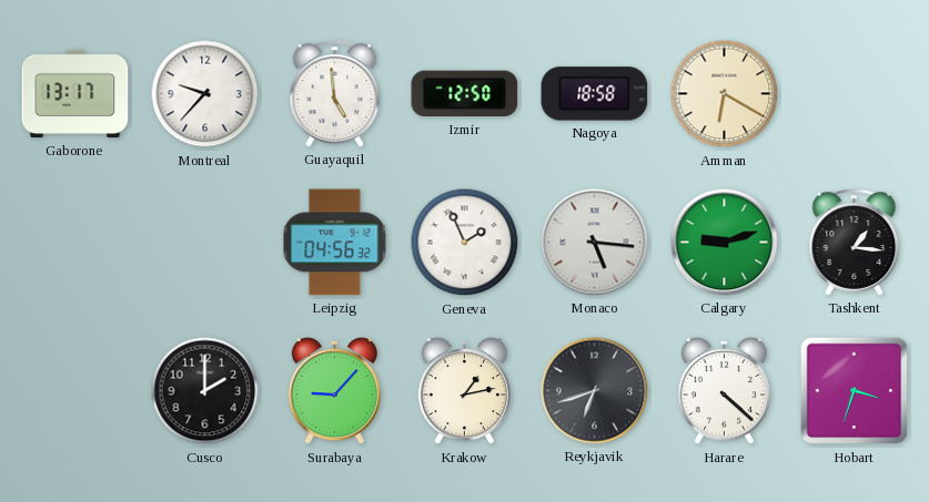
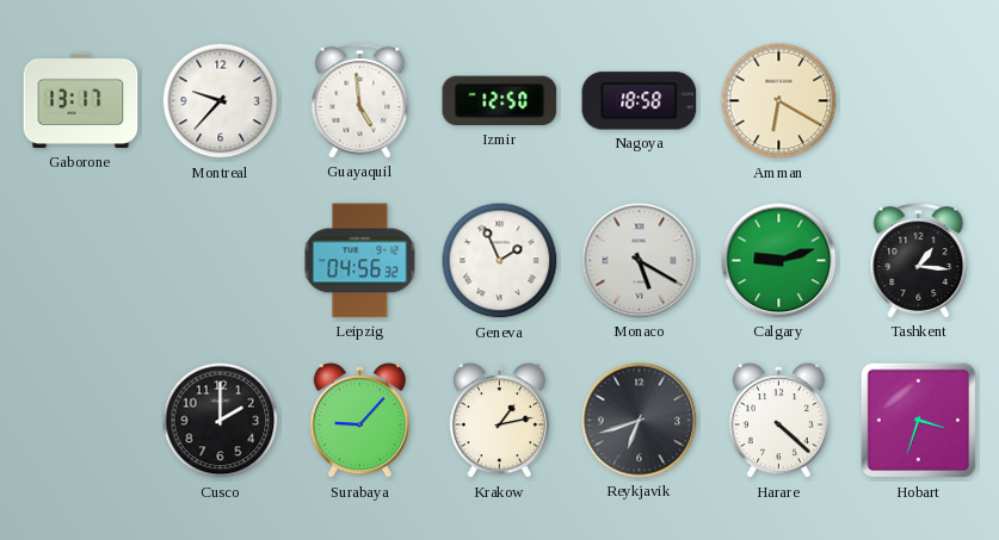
Monaco: 5:16 -> 5:20 (640, 261)
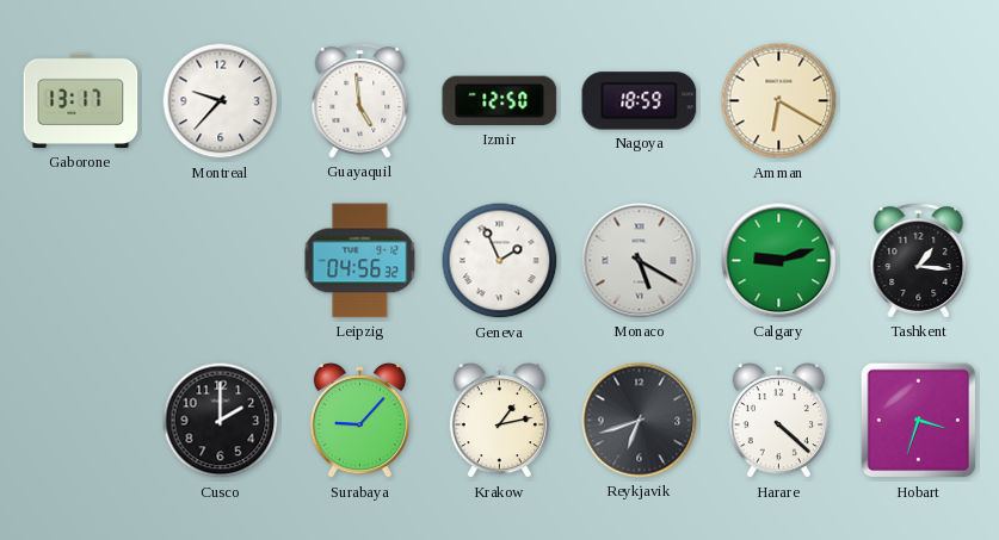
Nagoya: 18:58 -> 18:59 (640, 101)
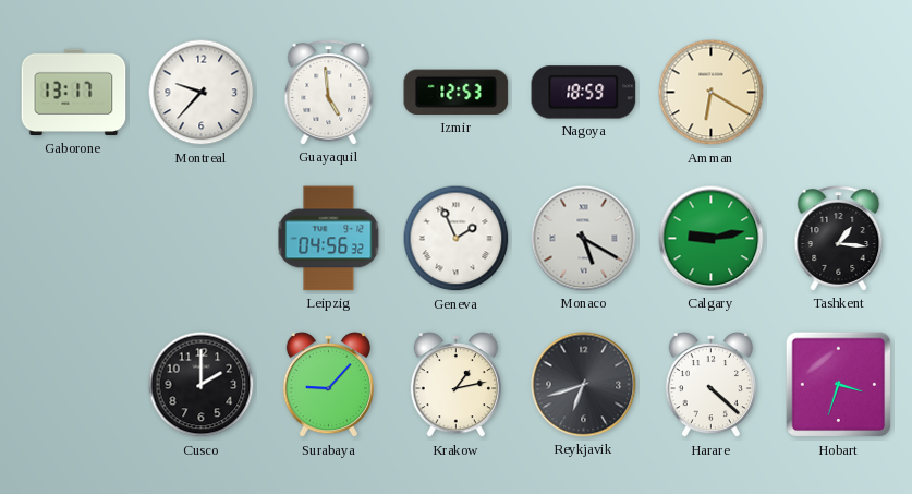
Izmir: 12:50 -> 12:53 (457, 93)
Calgary: 9:12 -> 9:13 (712, 239)
